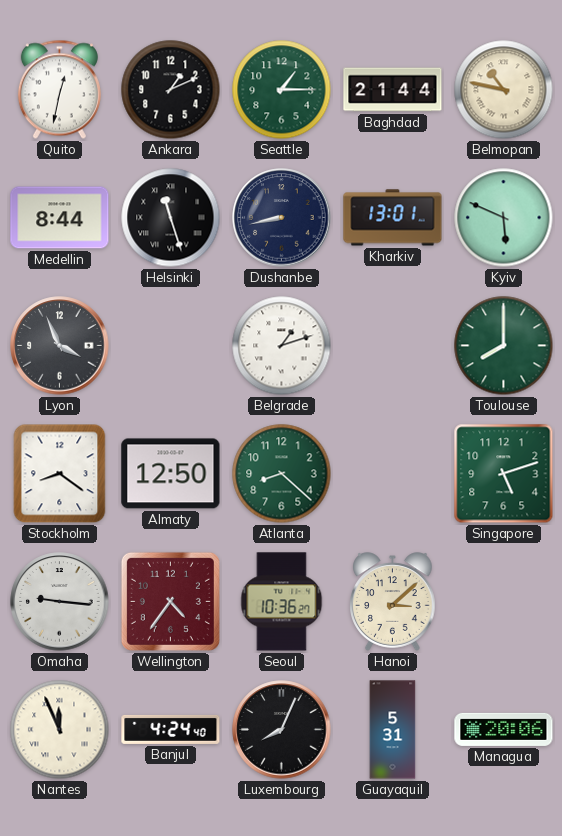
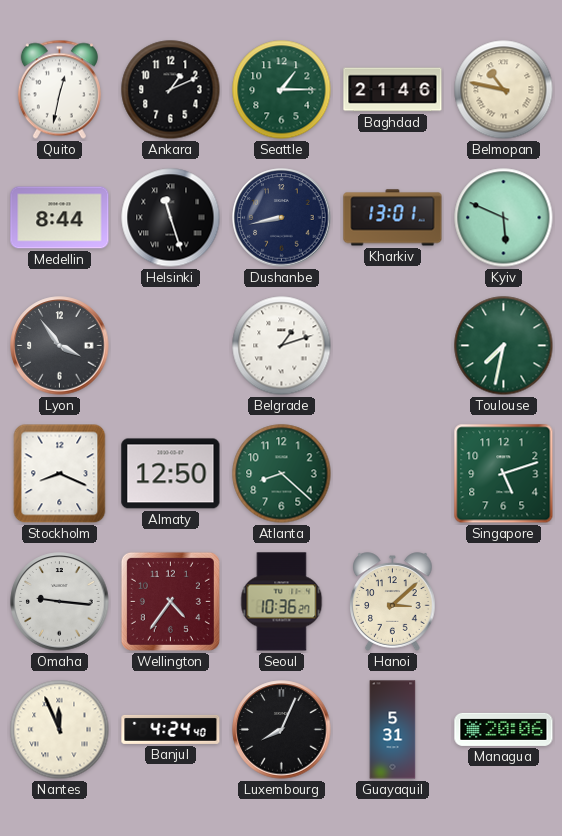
Baghdad: 21:44 -> 21:46 (393, 90)
Lyon: 3:56 -> 3:54 (60, 346)
Toulouse: 8:00 -> 7:32 (504, 346)
Stockholm: 8:21 -> 8:19 (60, 474)
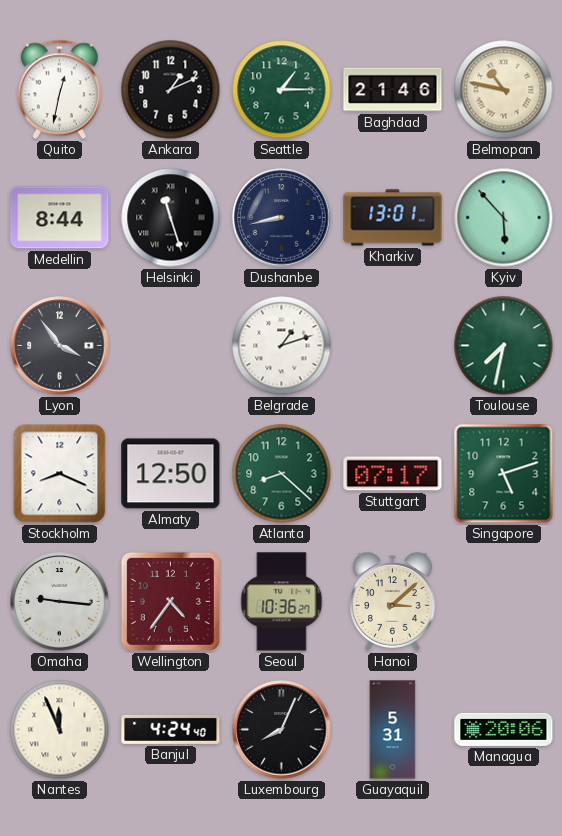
Kyiv: 5:49 -> 5:53 (504, 218)
Stuttgart: none -> 07:17 (393, 474)
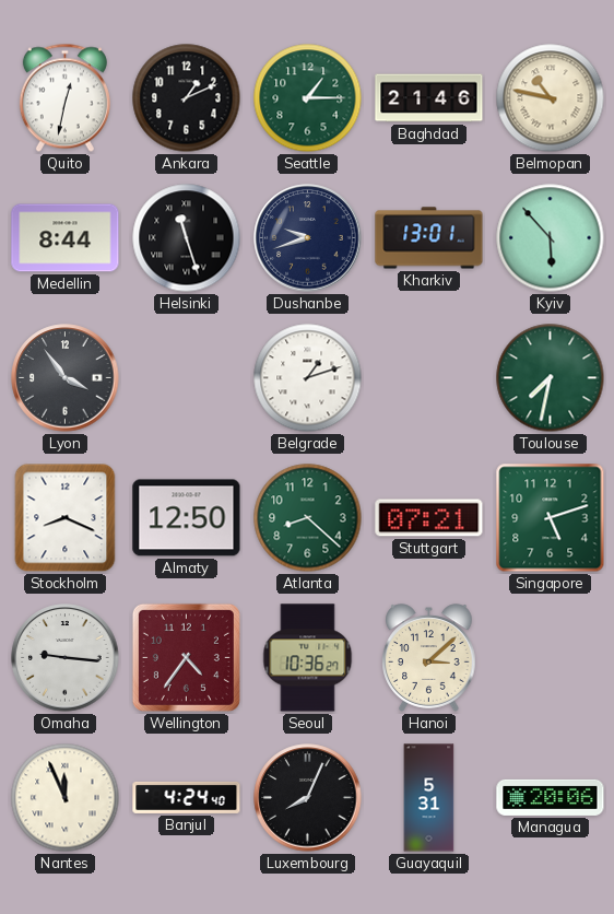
Dushanbe: 8:43 -> 9:42 (308, 238)
Stuttgart: 07:17 -> 07:21 (429, 518)
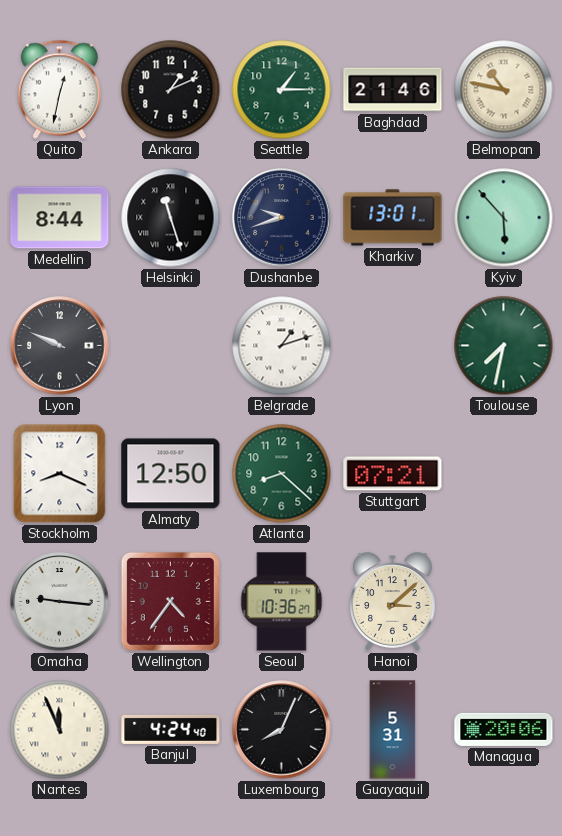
Lyon: 3:54 -> 9:49 (60, 346)
Singapore: 5:12 -> none (551, 518)
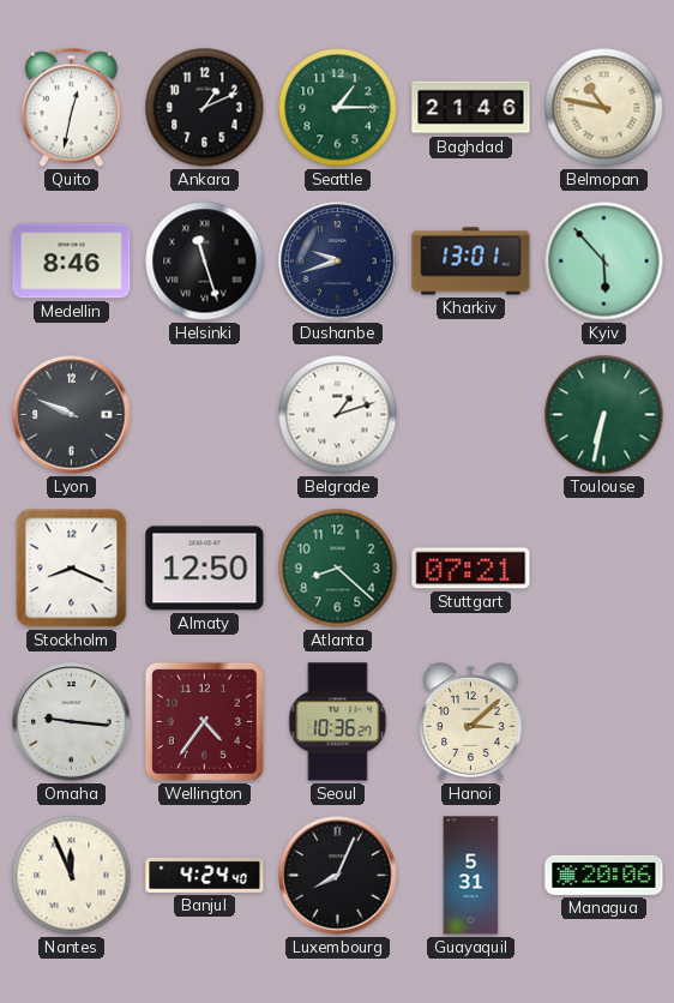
Medellin: 8:44 -> 8:46 (72, 262)
Toulouse: 7:32 -> 6:32 (604, 415)
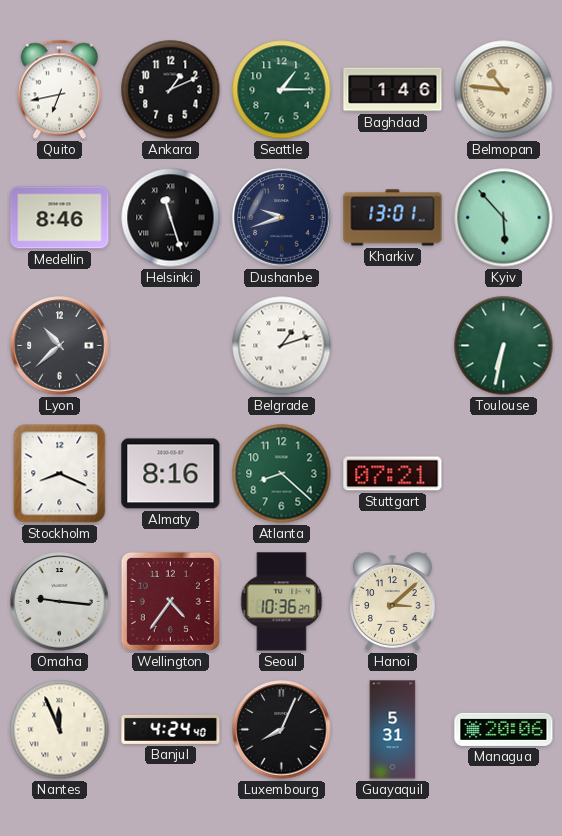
Quito: 12:32 -> 6:43 (59, 90)
Baghdad: 21:46 -> 1:46 (393, 90)
Belmopan: 10:47 -> 10:46 (504, 90)
Lyon: 9:49 -> 10:38 (60, 346)
Almaty: 12:50 -> 8:16 (171, 474)
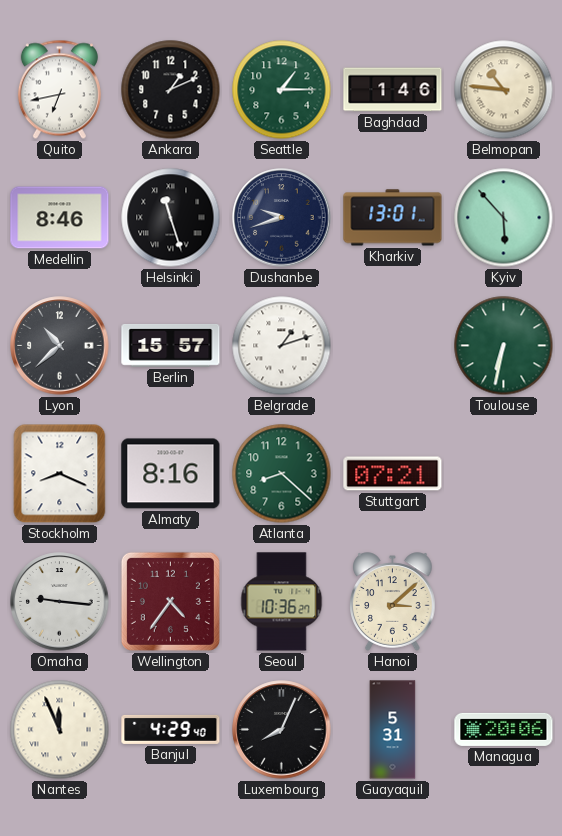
Berlin: none -> 15:57 (171, 345)
Banjul: 4:24 -> 4:29 (171, 729)
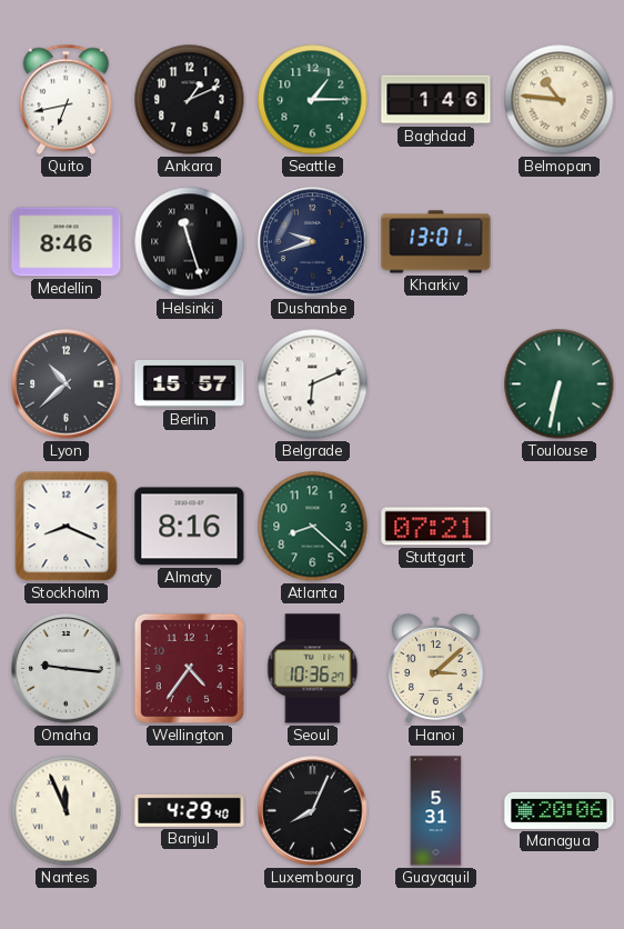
Kyiv: 5:53 -> none (504, 218)
Belgrade: 1:12 -> 6:11 (313, 384)
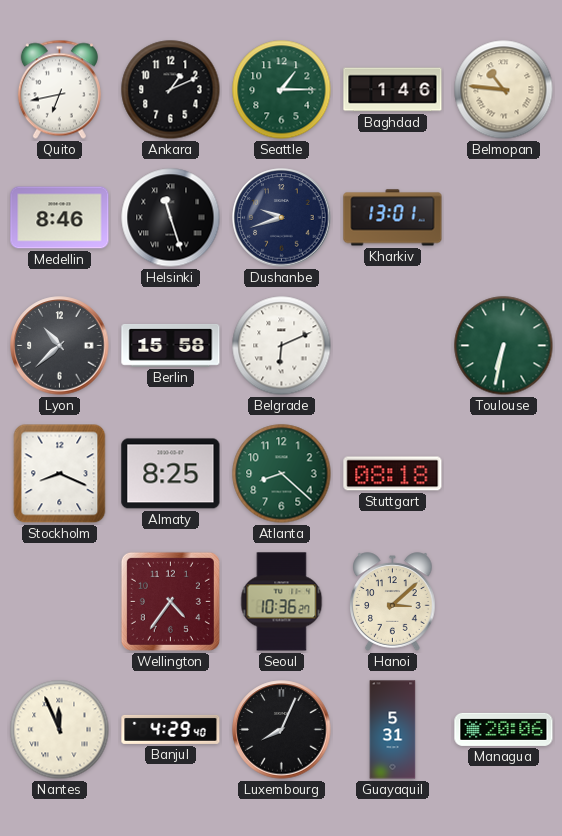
Berlin: 15:57 -> 15:58 (171, 345)
Almaty: 8:16 -> 8:25 (171, 474)
Stuttgart: 07:21 -> 08:18 (393, 474)
Omaha: 9:16 -> none (67, 669)
